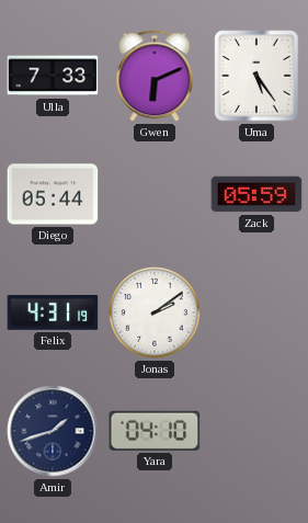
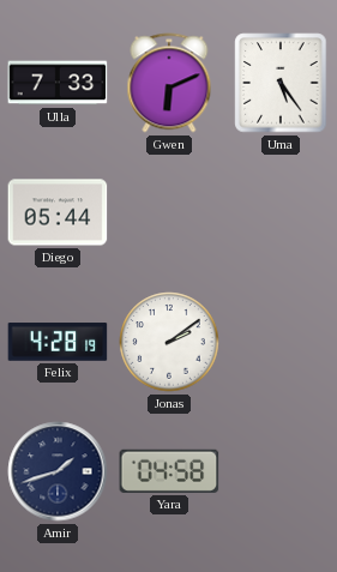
Zack: 05:59 -> none (256, 194)
Felix: 4:31 -> 4:28 (58, 342)
Yara: 04:10 -> 04:58 (169, 471)
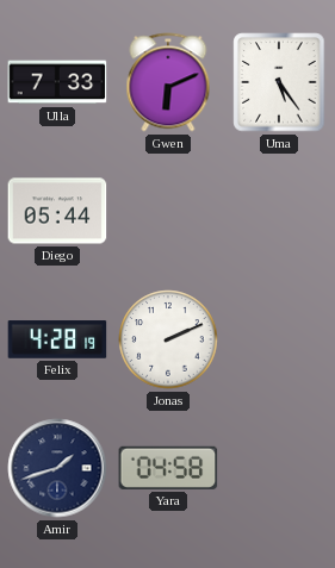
Jonas: 2:09 -> 2:11 (168, 339)
